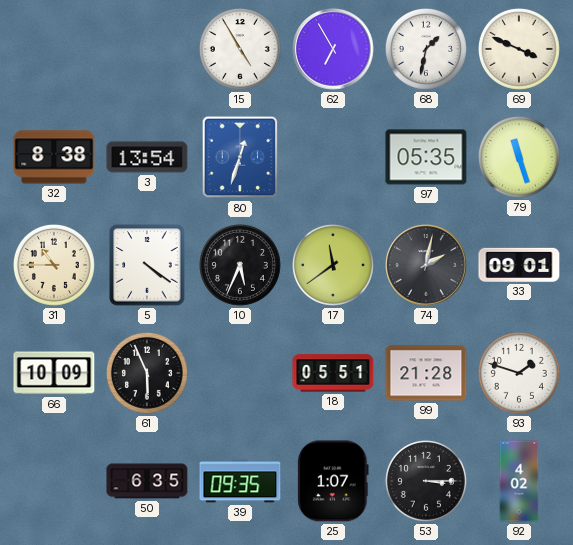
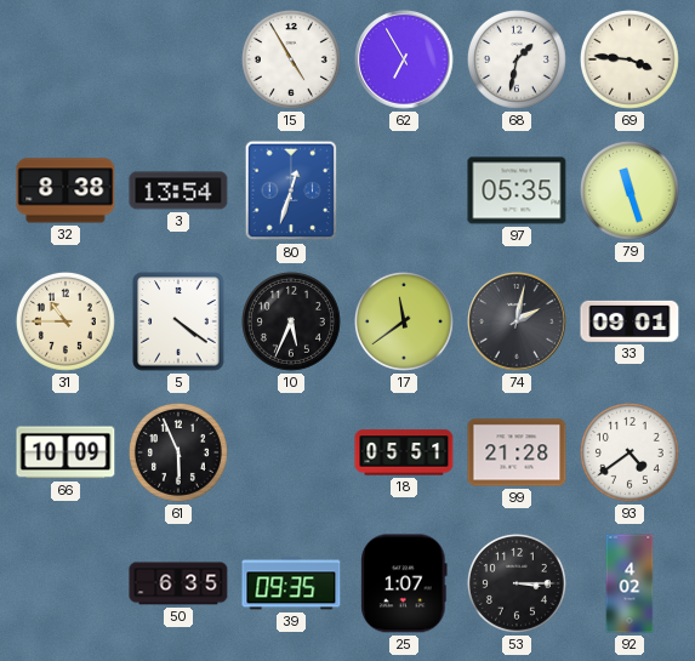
69: 3:49 -> 3:46 (630, 59)
93: 1:48 -> 4:39 (630, 452)
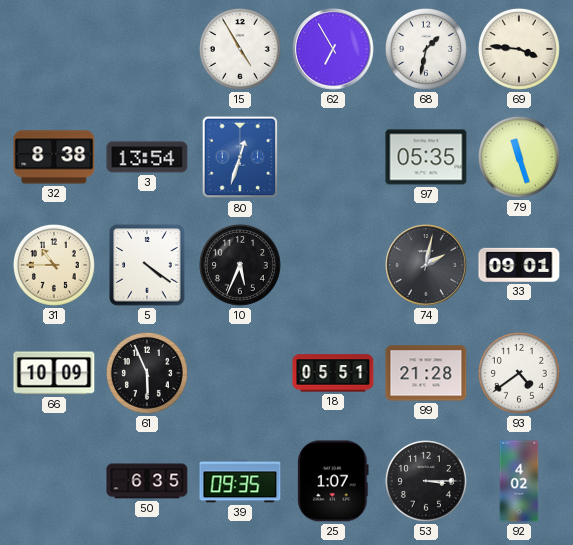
17: 11:39 -> none (404, 321)
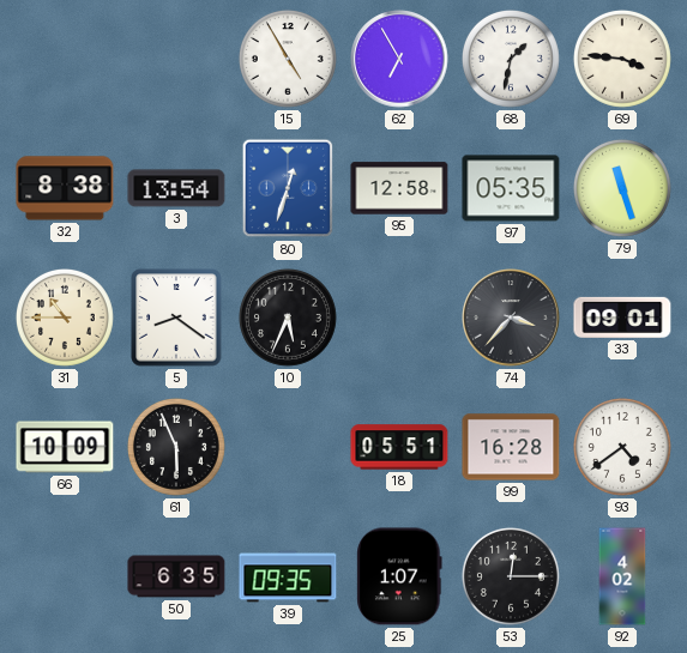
95: none -> 12:58 (399, 188)
5: 4:21 -> 8:21 (176, 318)
74: 2:02 -> 3:37 (511, 318)
99: 21:28 -> 16:28 (511, 447)
53: 3:15 -> 12:15 (511, 576)
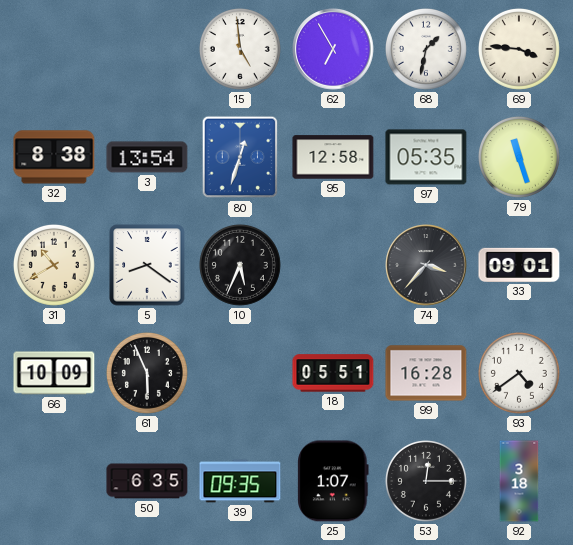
15: 4:55 -> 4:59 (240, 49)
31: 10:45 -> 10:40 (54, 265)
92: 4:02 -> 3:18 (519, 481)
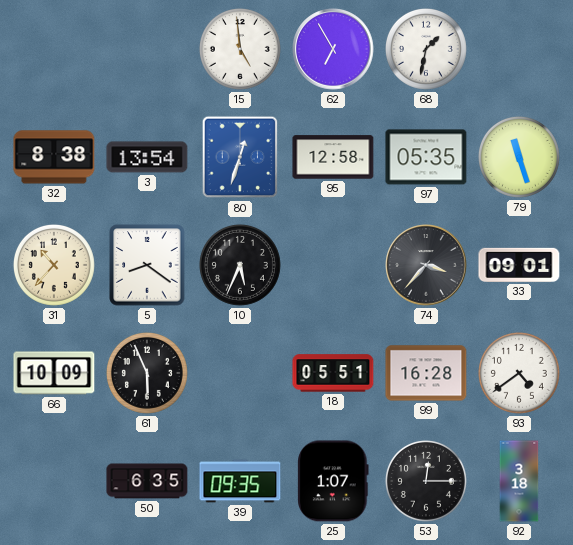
69: 3:46 -> none (519, 49)
31: 10:40 -> 10:37 (54, 265)
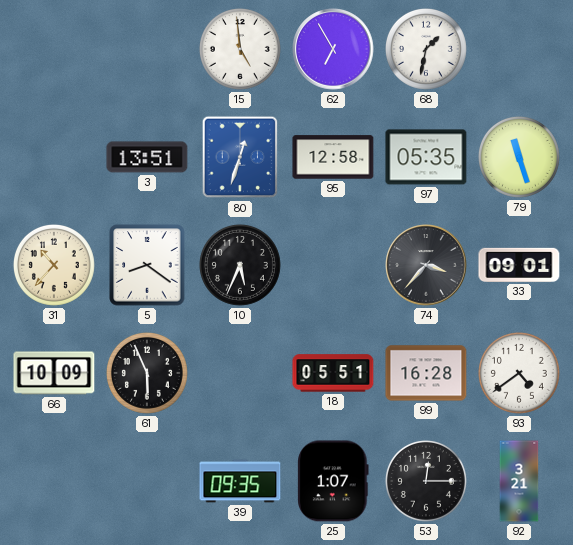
32: 8:38 -> none (54, 157)
3: 13:54 -> 13:51 (147, 157)
50: 6:35 -> none (147, 481)
92: 3:18 -> 3:21 (519, 481)
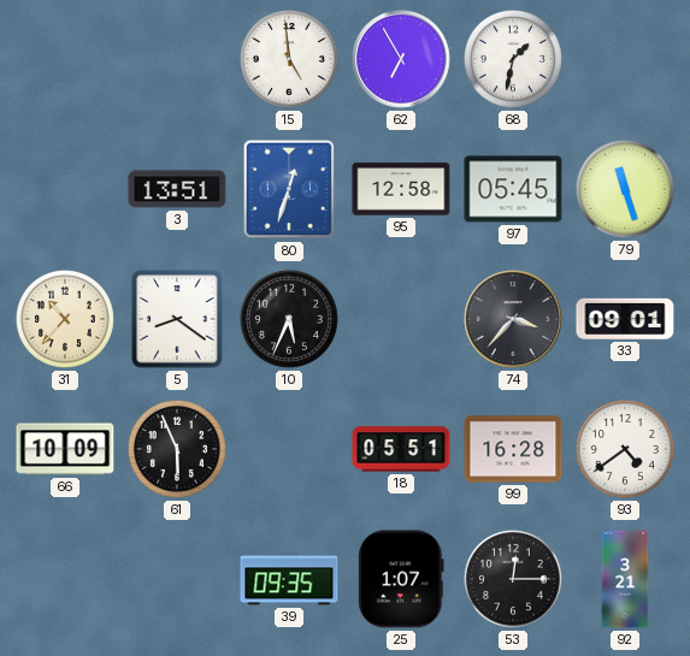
97: 05:35 -> 05:45 (513, 189)
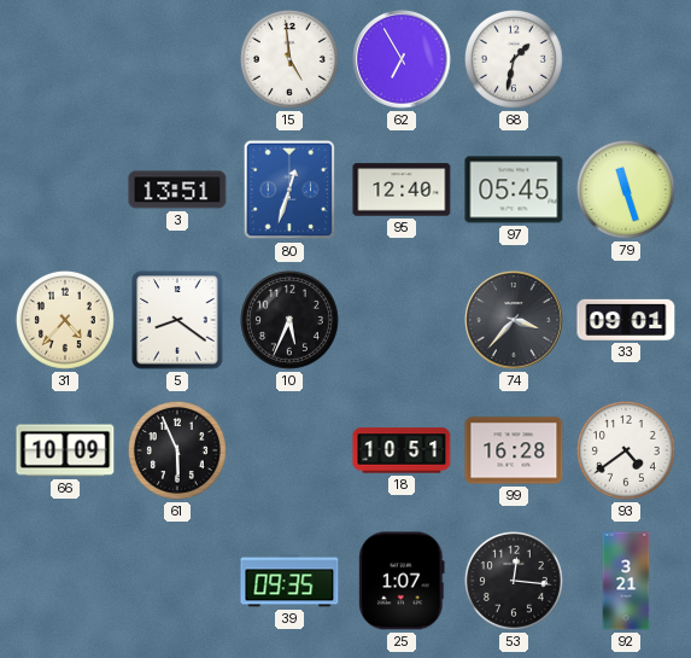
95: 12:58 -> 12:40 (402, 190)
31: 10:37 -> 4:37 (65, 320)
18: 05:51 -> 10:51 (402, 450)
53: 12:15 -> 12:16 (514, 581)
